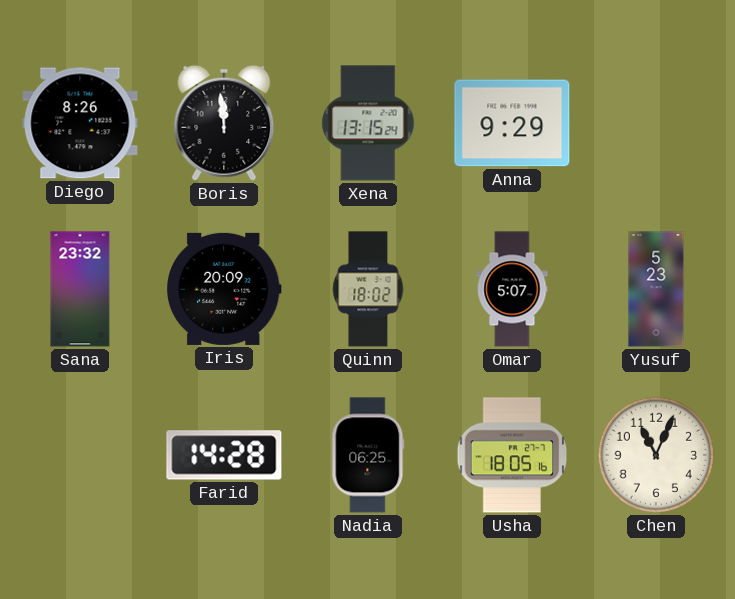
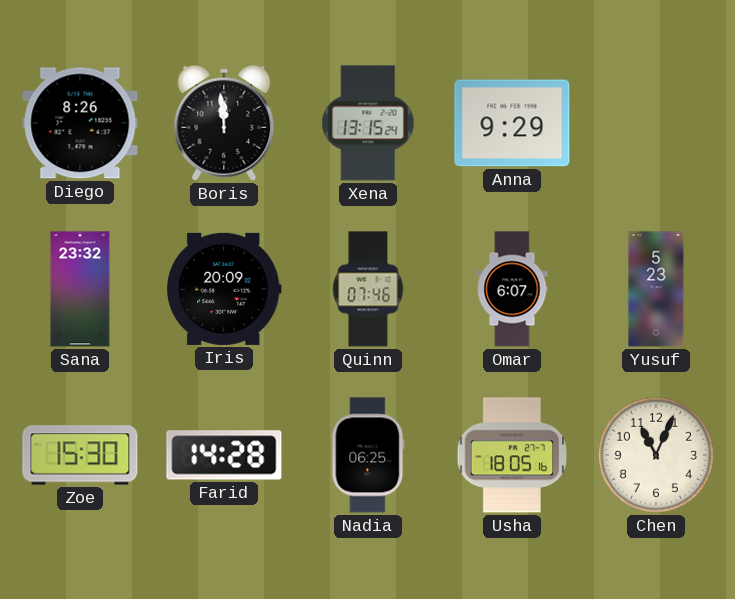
Quinn: 18:02 -> 07:46 (368, 289)
Omar: 5:07 -> 6:07 (512, 289)
Zoe: none -> 15:30 (80, 455)
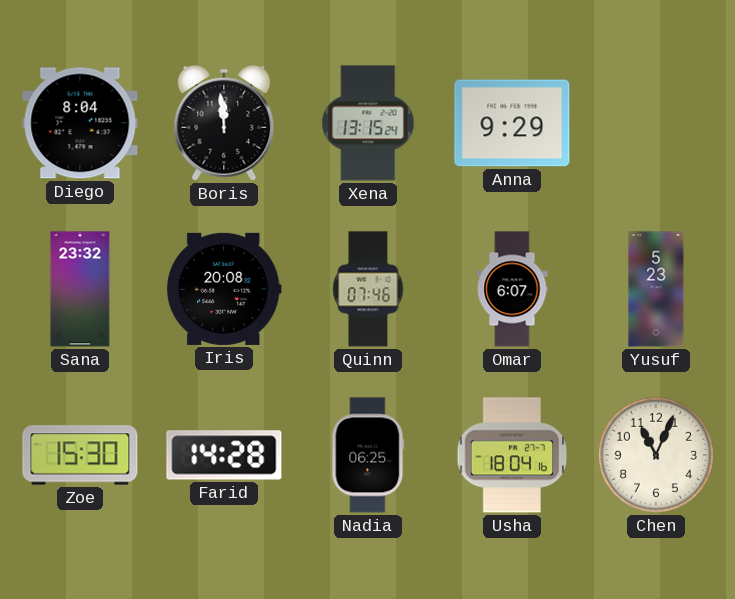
Diego: 8:26 -> 8:04 (80, 123)
Iris: 20:09 -> 20:08 (225, 289)
Usha: 18:05 -> 18:04 (512, 455)
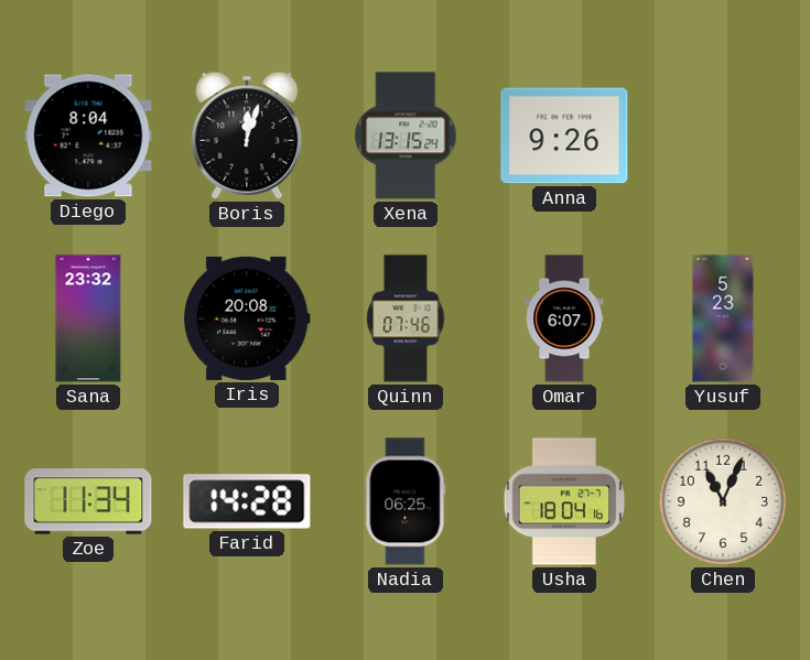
Boris: 11:59 -> 12:03 (247, 136)
Anna: 9:29 -> 9:26 (564, 136)
Zoe: 15:30 -> 11:34 (88, 501)
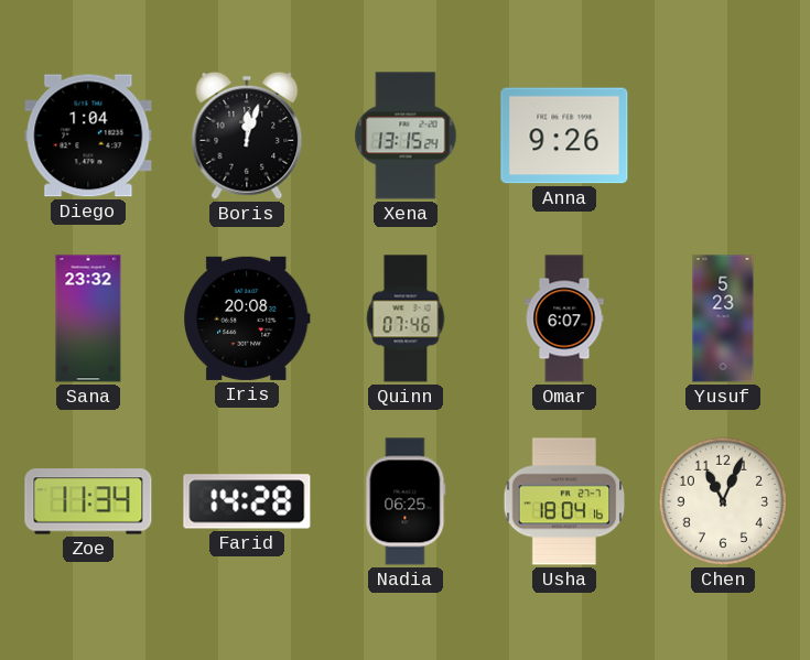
Diego: 8:04 -> 1:04 (88, 136)
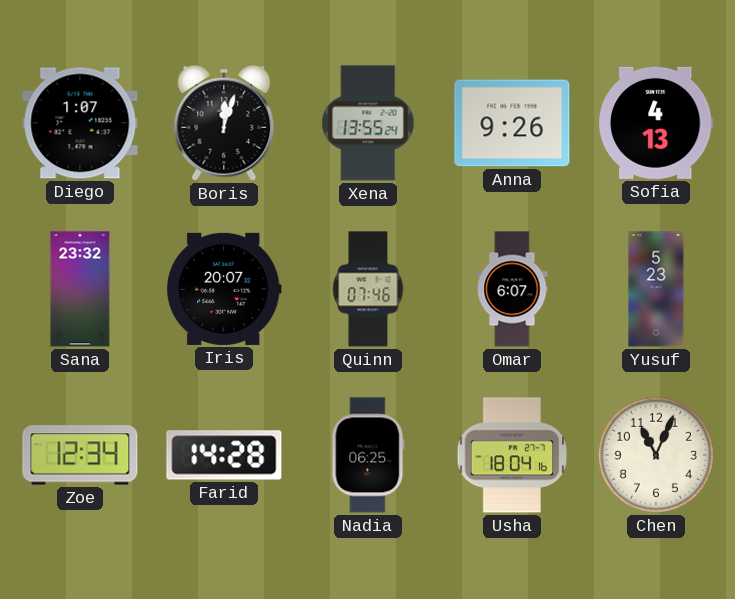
Diego: 1:04 -> 1:07 (80, 123)
Xena: 13:15 -> 13:55 (368, 123)
Sofia: none -> 4:13 (656, 123)
Iris: 20:08 -> 20:07 (225, 289)
Zoe: 11:34 -> 12:34 (80, 455)
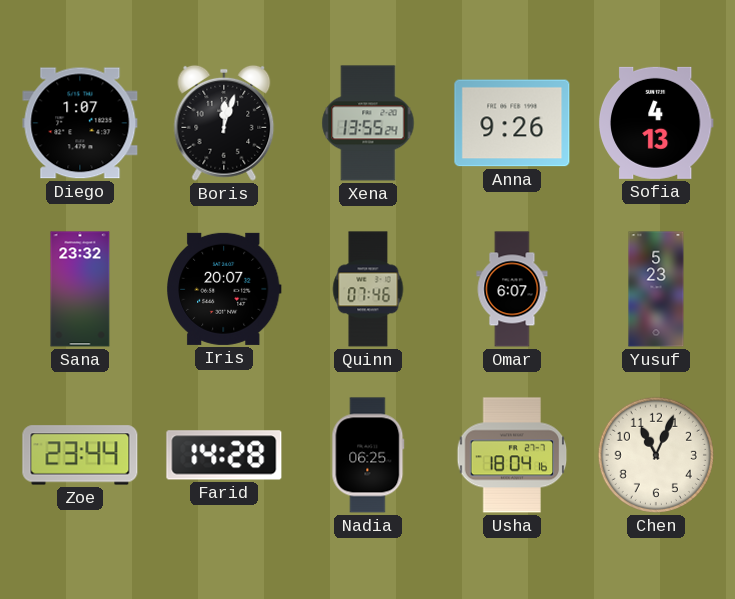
Zoe: 12:34 -> 23:44 (80, 455)
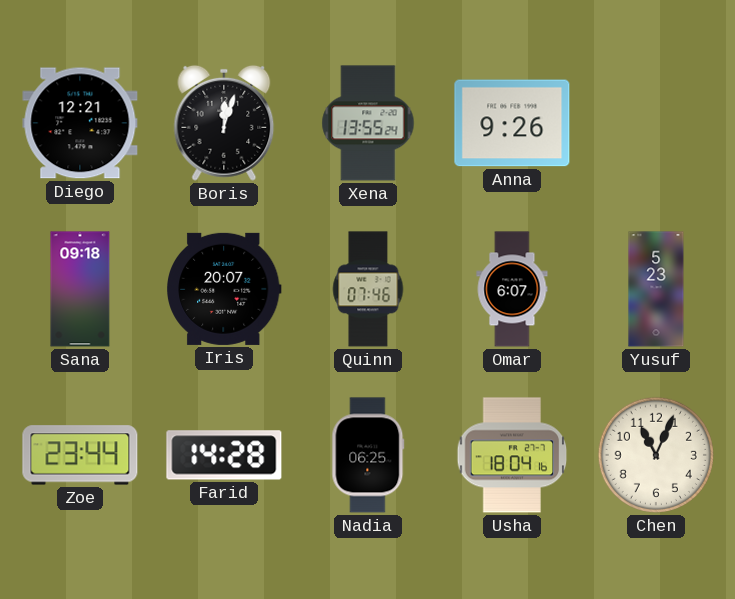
Diego: 1:07 -> 12:21 (80, 123)
Sofia: 4:13 -> none (656, 123)
Sana: 23:32 -> 09:18 (80, 289)
